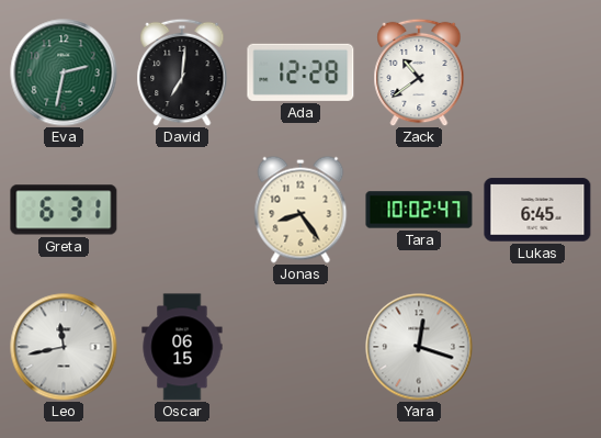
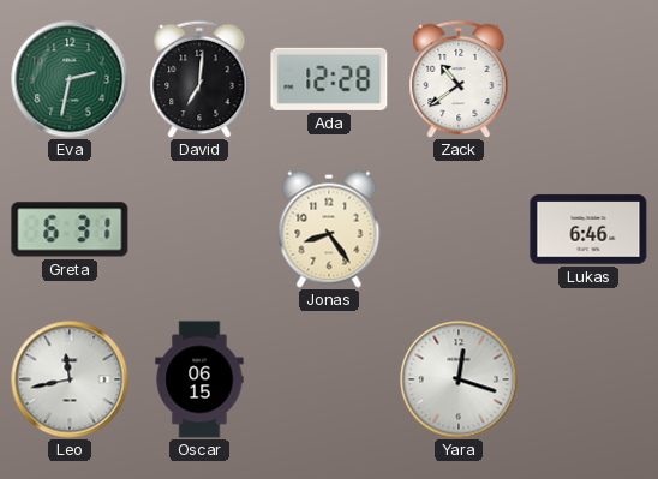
Tara: 10:02 -> none (419, 210)
Lukas: 6:45 -> 6:46 (588, 229)
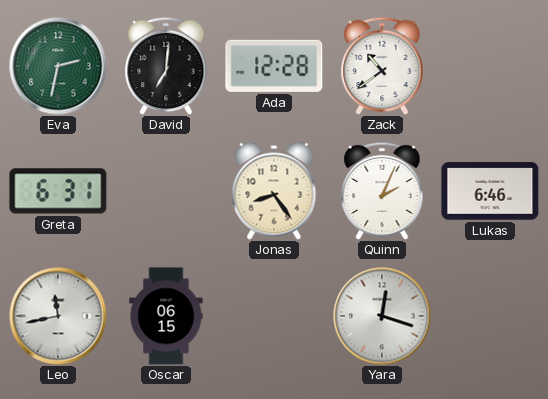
Quinn: none -> 2:04 (382, 191)
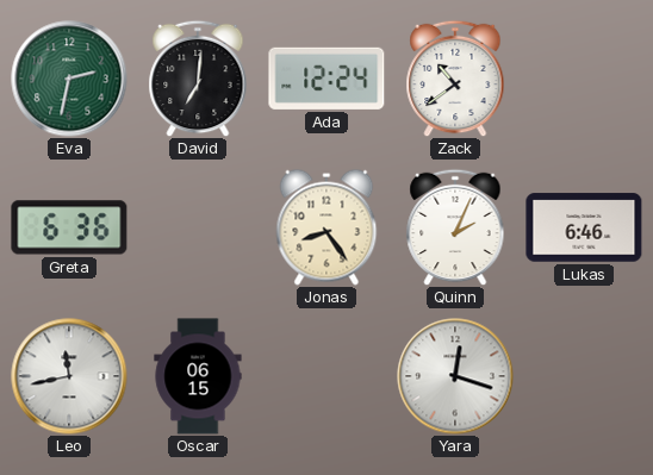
Ada: 12:28 -> 12:24 (326, 79)
Greta: 6:31 -> 6:36 (69, 227)
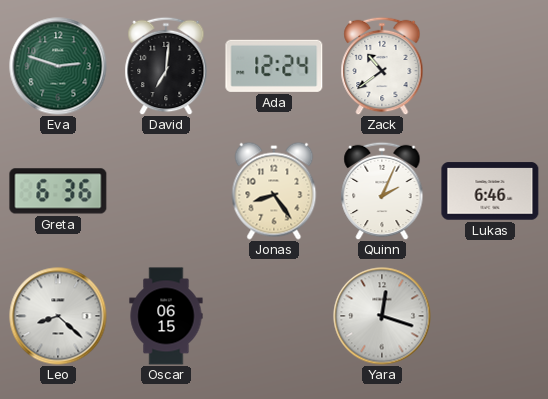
Eva: 2:32 -> 2:48 (58, 66)
Leo: 11:43 -> 8:22 (58, 316)
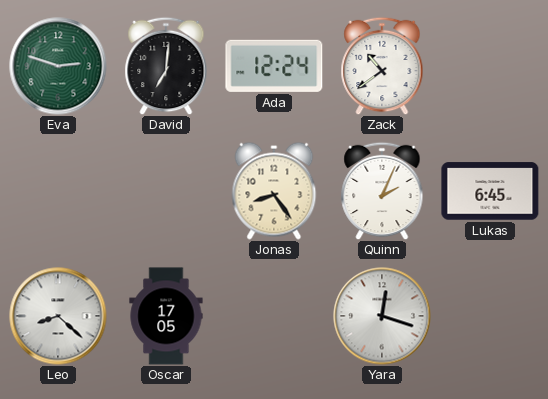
Greta: 6:36 -> none (58, 191)
Lukas: 6:46 -> 6:45 (490, 191)
Oscar: 06:15 -> 17:05 (166, 316)
